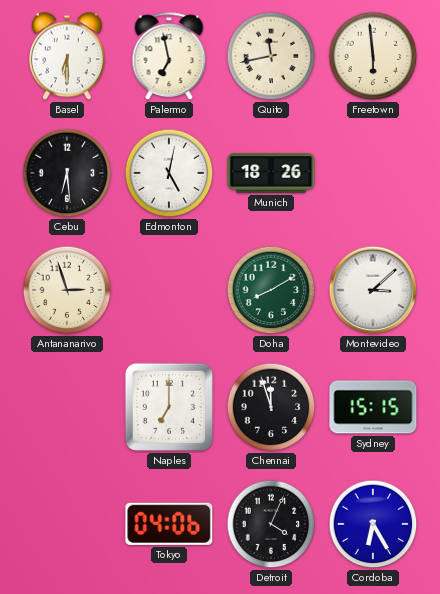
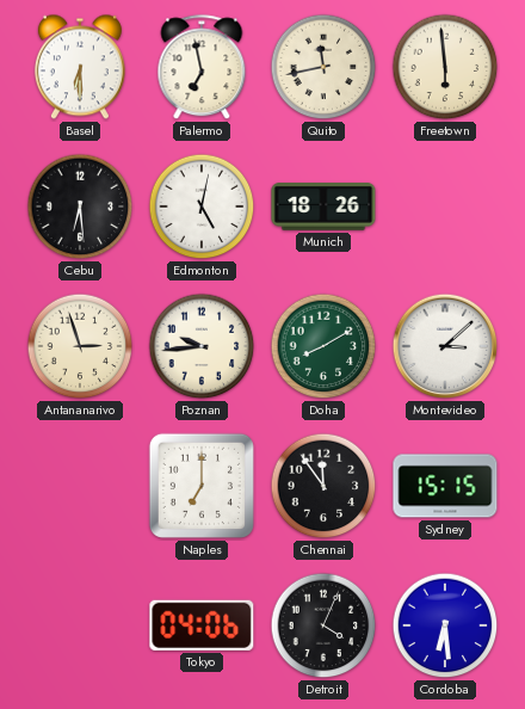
Poznan: none -> 9:44 (202, 346)
Chennai: 11:57 -> 11:54 (323, 486)
Cordoba: 6:25 -> 6:29 (445, 625)
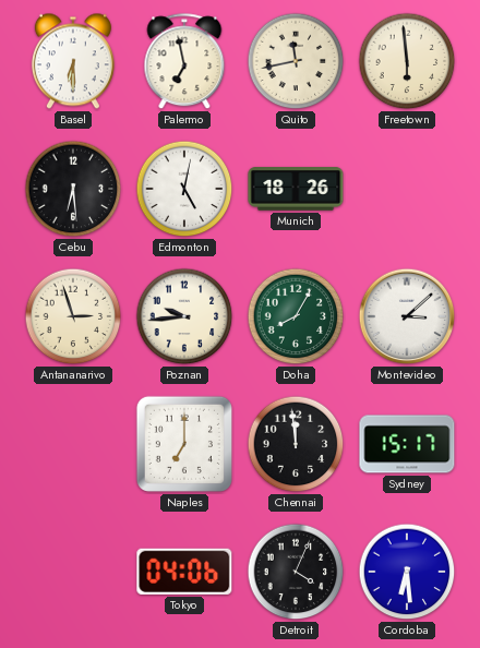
Doha: 8:10 -> 8:05 (296, 316)
Chennai: 11:54 -> 11:59 (296, 444)
Sydney: 15:15 -> 15:17 (407, 444)
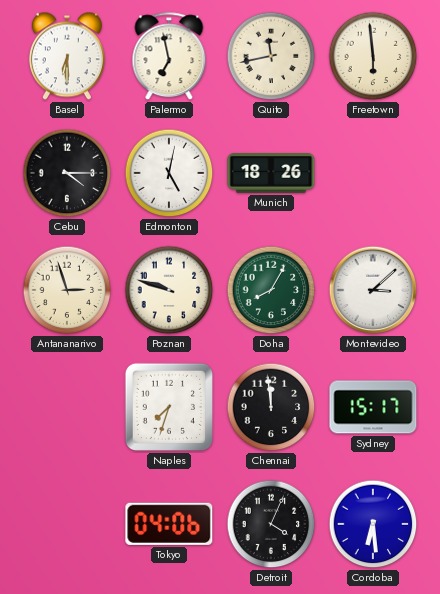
Cebu: 6:29 -> 4:15 (67, 173)
Poznan: 9:44 -> 9:48 (169, 290)
Naples: 7:00 -> 7:33 (169, 407)
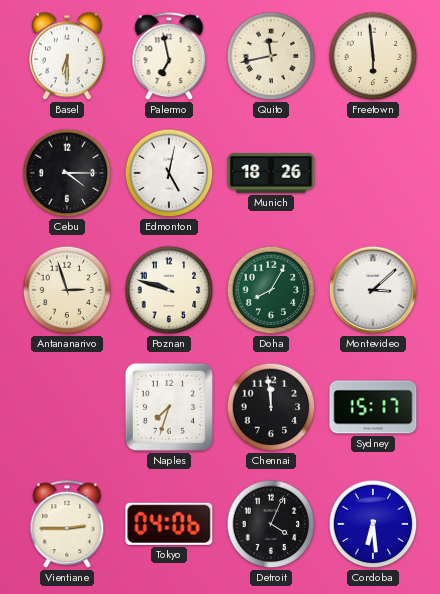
Vientiane: none -> 2:45 (67, 525)
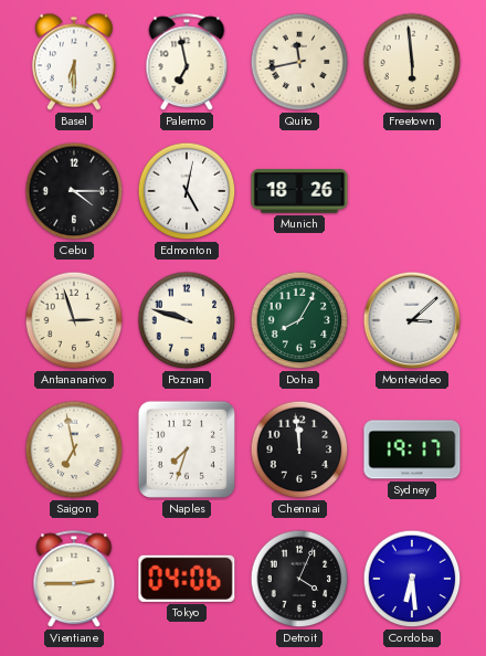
Saigon: none -> 6:58 (74, 449)
Sydney: 15:17 -> 19:17 (412, 449)
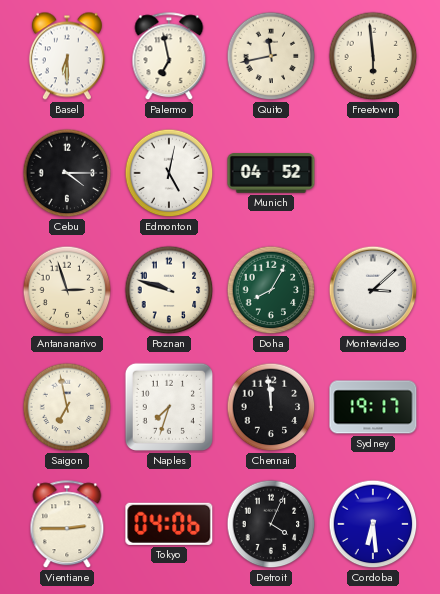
Munich: 18:26 -> 04:52 (271, 173)
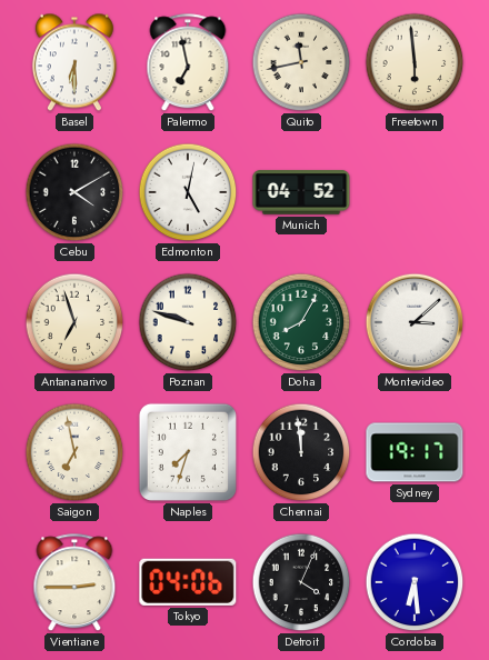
Cebu: 4:15 -> 4:10 (74, 192)
Antananarivo: 2:57 -> 6:57 (74, 322)
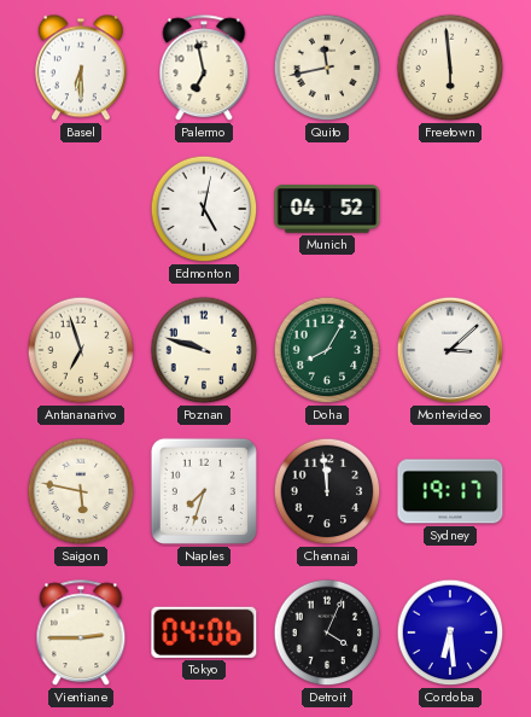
Cebu: 4:10 -> none (74, 192)
Saigon: 6:58 -> 5:47 (81, 491)
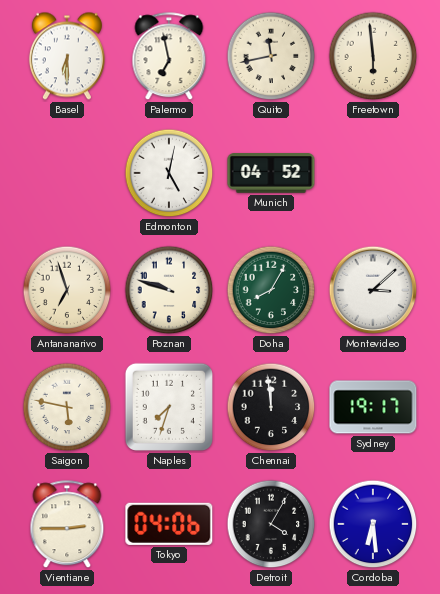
Detroit: 4:04 -> 4:05 (271, 524)
